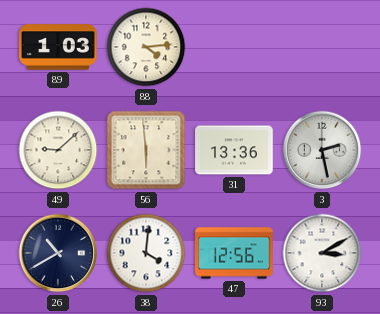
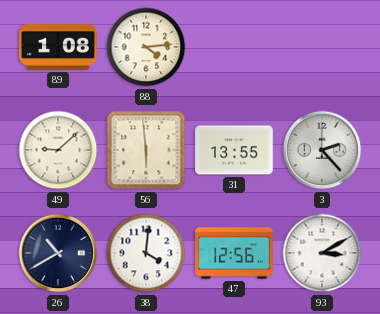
89: 1:03 -> 1:08 (58, 47)
31: 13:36 -> 13:55 (234, 150)
3: 2:28 -> 2:23 (322, 150)
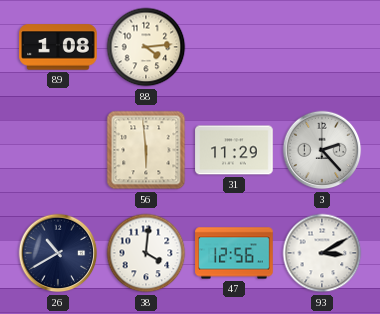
49: 9:08 -> none (58, 150)
31: 13:55 -> 11:29 (234, 150)
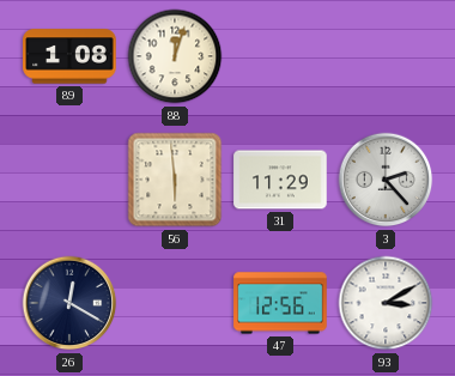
88: 4:14 -> 12:03 (175, 56)
26: 10:40 -> 12:20 (69, 303)
38: 4:01 -> none (146, 253)
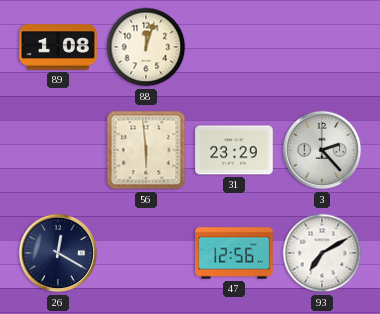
31: 11:29 -> 23:29 (234, 150)
93: 3:10 -> 7:10 (322, 253)
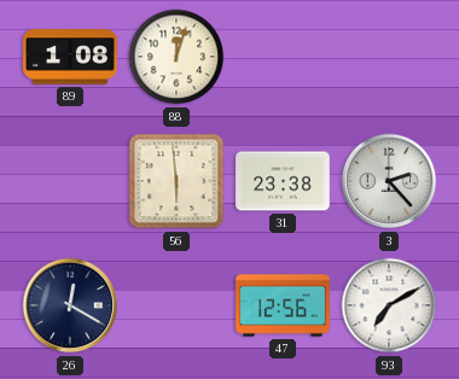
31: 23:29 -> 23:38 (283, 181)
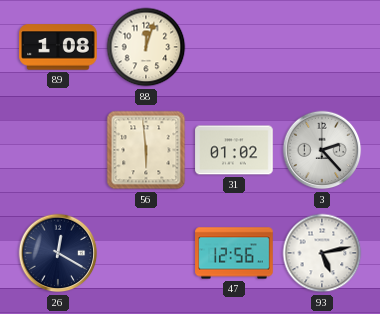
31: 23:38 -> 01:02 (234, 150)
93: 7:10 -> 5:13 (322, 253)
